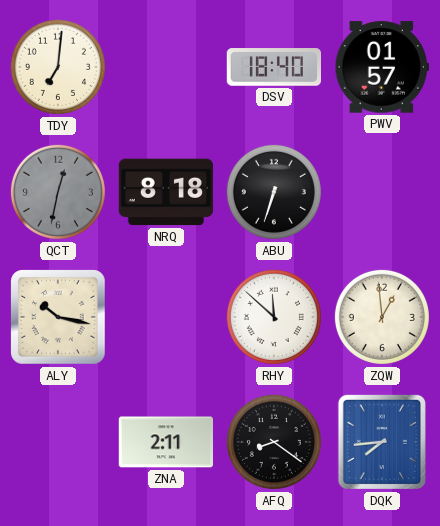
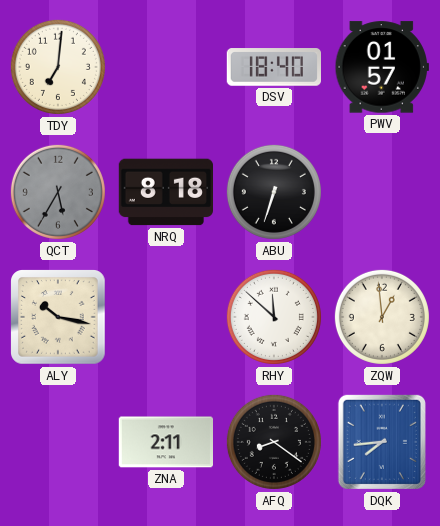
QCT: 12:32 -> 5:35 (58, 192)
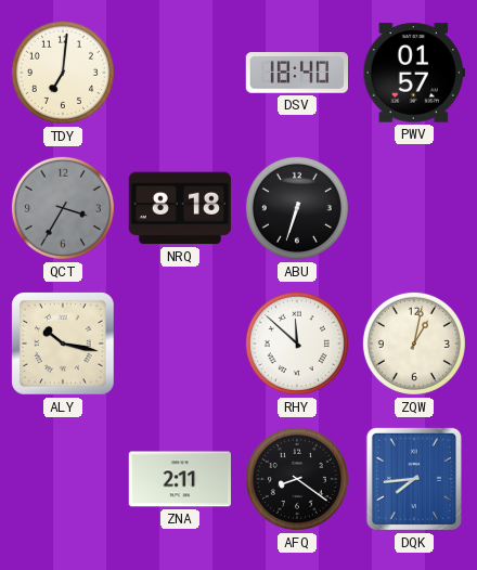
QCT: 5:35 -> 3:35 (63, 208)
ZQW: 12:59 -> 1:02 (414, 344)
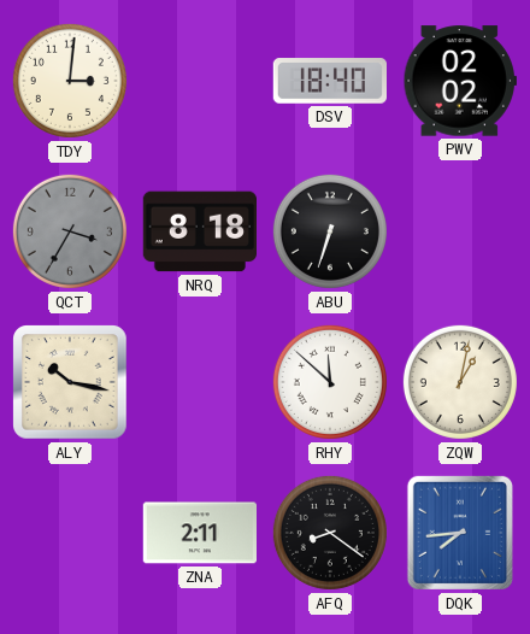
TDY: 7:01 -> 3:01 (70, 81)
PWV: 01:57 -> 02:02 (460, 81)
